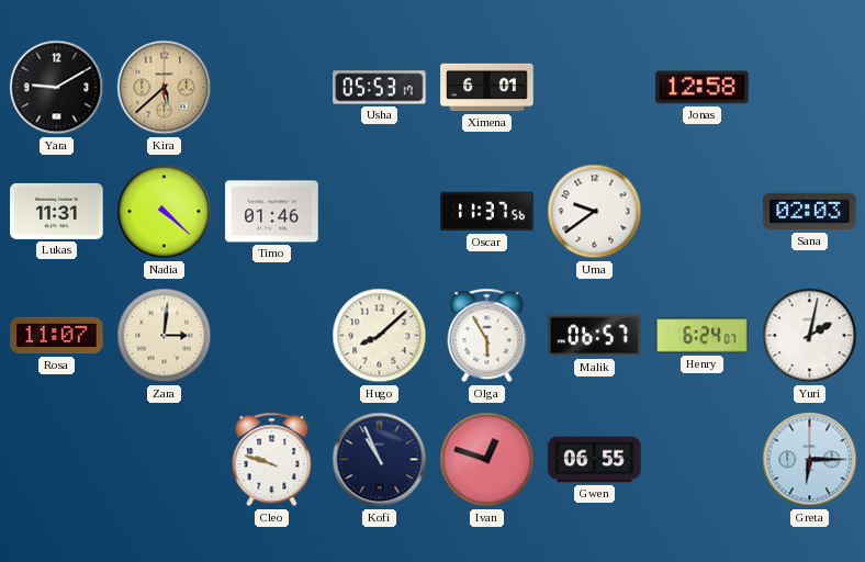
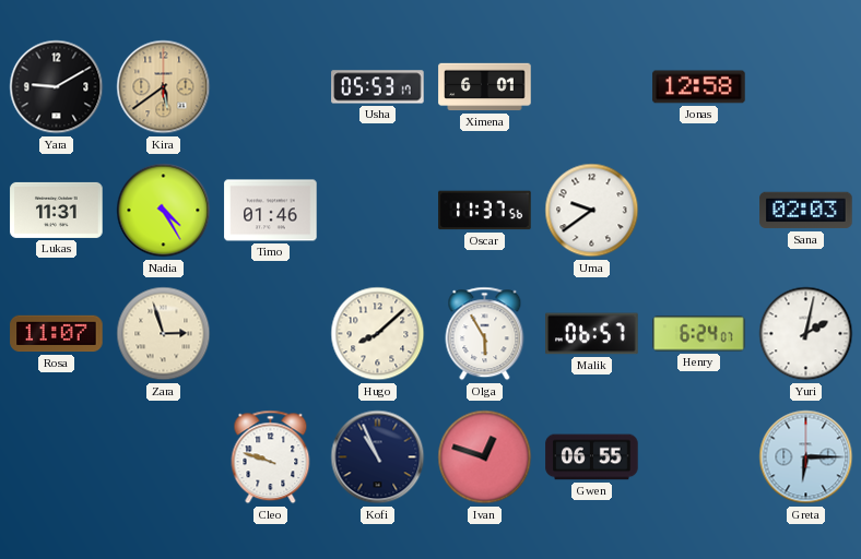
Kira: 5:38 -> 5:39 (164, 87)
Nadia: 4:22 -> 4:25 (164, 211)
Zara: 3:01 -> 2:57 (164, 334)
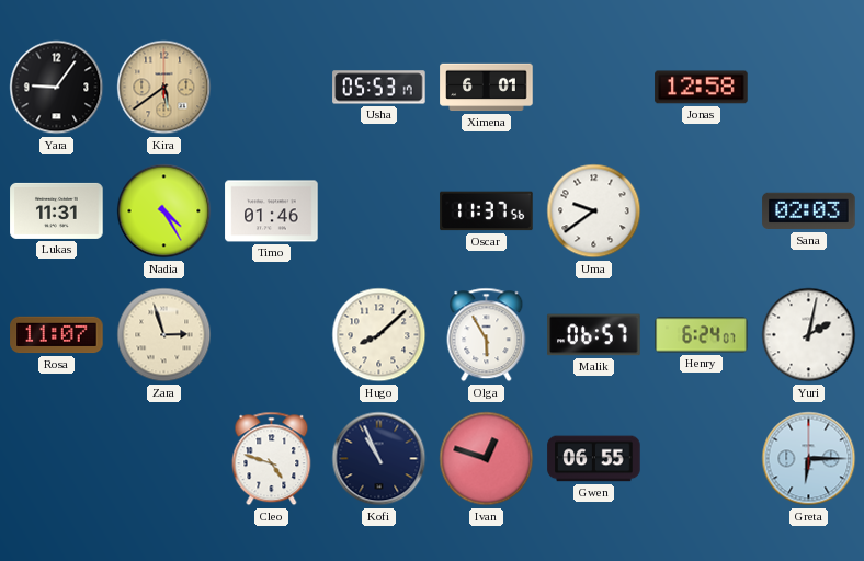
Yara: 9:10 -> 9:06 (57, 88)
Cleo: 9:48 -> 4:48 (272, 459)
